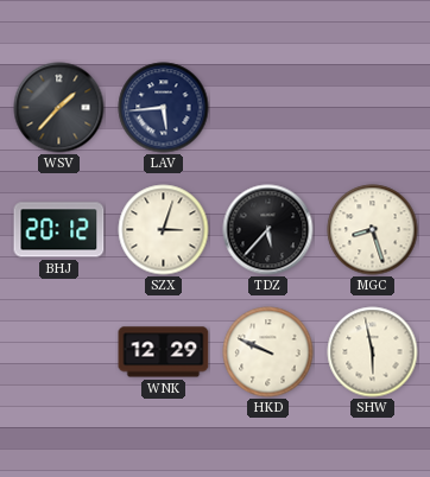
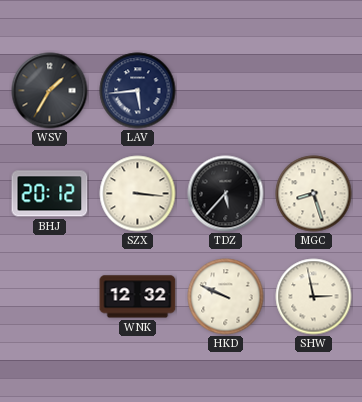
WSV: 1:37 -> 1:35 (50, 91)
SZX: 3:03 -> 3:16 (138, 194)
WNK: 12:29 -> 12:32 (138, 297)
SHW: 5:58 -> 2:58 (314, 297)
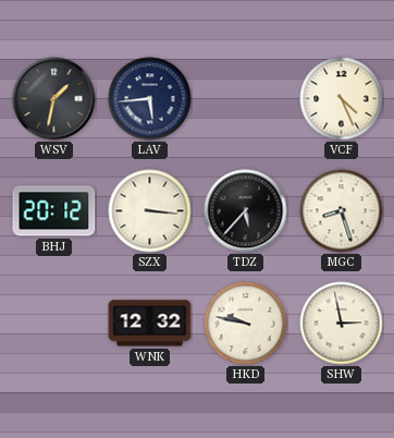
WSV: 1:35 -> 1:32 (54, 99)
VCF: none -> 4:26 (342, 99)
HKD: 9:49 -> 9:47 (246, 324)
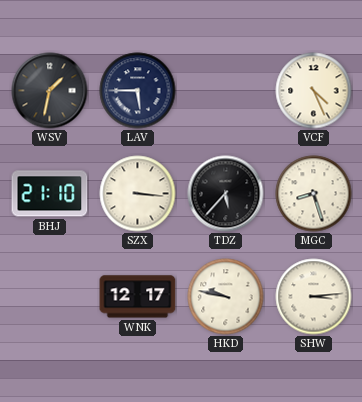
LAV: 5:44 -> 5:45 (138, 91)
BHJ: 20:12 -> 21:10 (50, 194)
WNK: 12:32 -> 12:17 (138, 297)
SHW: 2:58 -> 3:14 (314, 297)
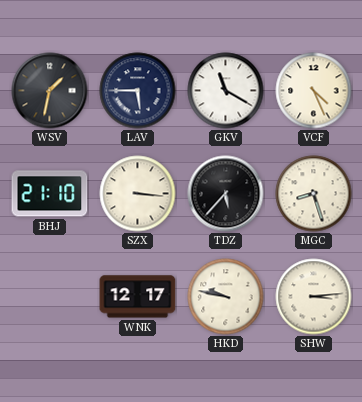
GKV: none -> 11:20 (226, 91)
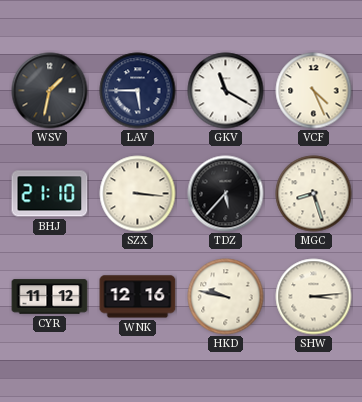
CYR: none -> 11:12 (50, 297)
WNK: 12:17 -> 12:16 (138, 297)
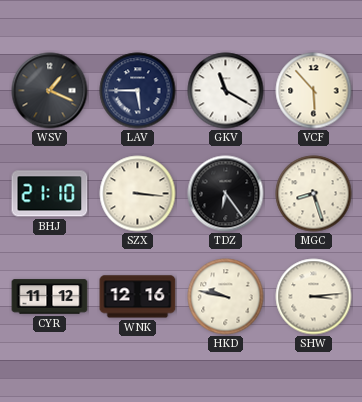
WSV: 1:32 -> 1:19 (50, 91)
VCF: 4:26 -> 5:53 (314, 91)
TDZ: 5:37 -> 6:24 (226, 194)
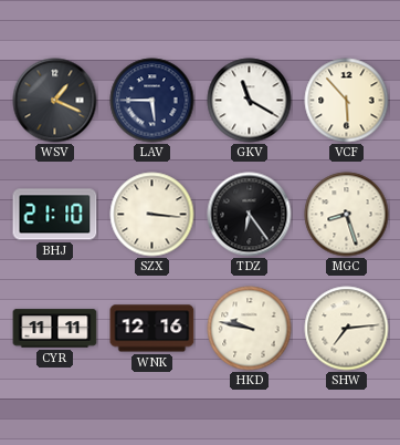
CYR: 11:12 -> 11:11 (55, 329)
SHW: 3:14 -> 7:14 (347, 329)
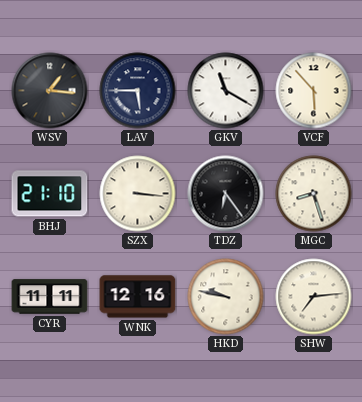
WSV: 1:19 -> 1:16 (50, 91)
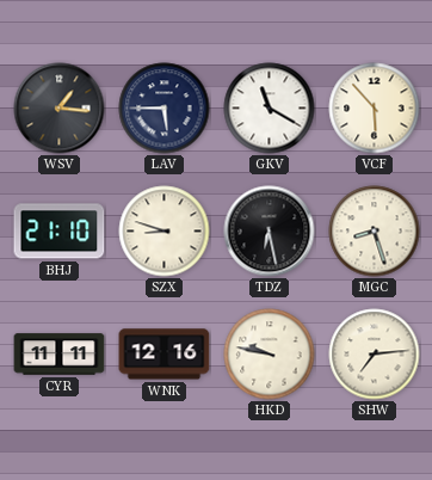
SZX: 3:16 -> 8:48 (165, 232)
TDZ: 6:24 -> 6:28 (270, 232)
